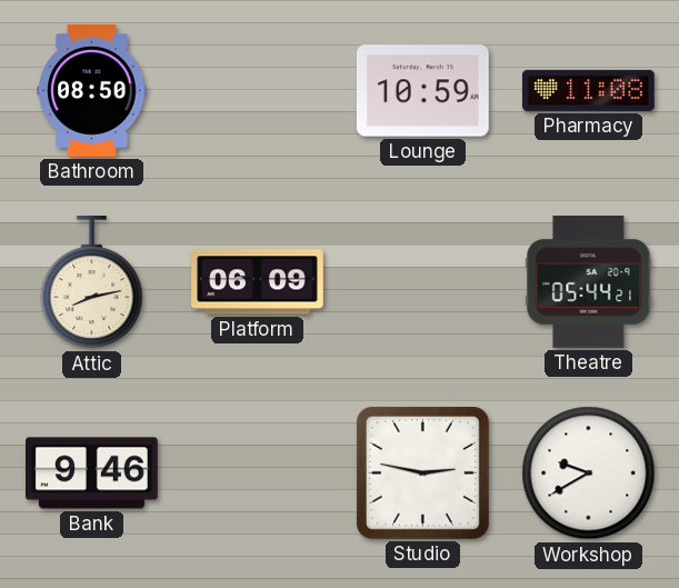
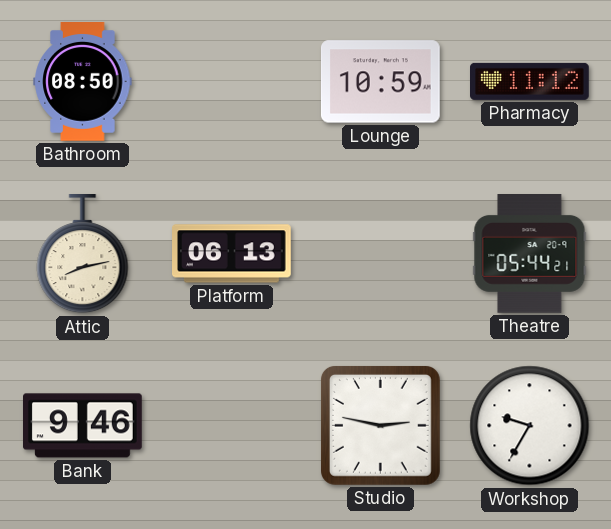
Pharmacy: 11:08 -> 11:12 (530, 81)
Platform: 06:09 -> 06:13 (232, 254)
Workshop: 9:40 -> 9:35 (530, 426)
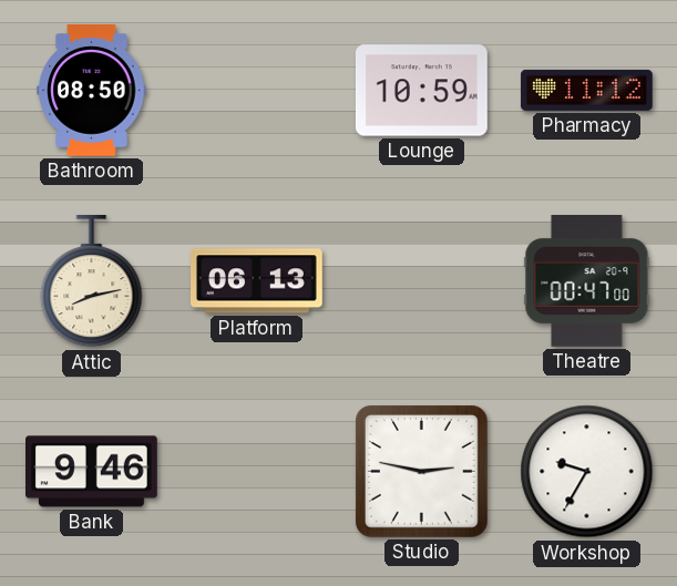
Theatre: 05:44 -> 00:47 (587, 281)
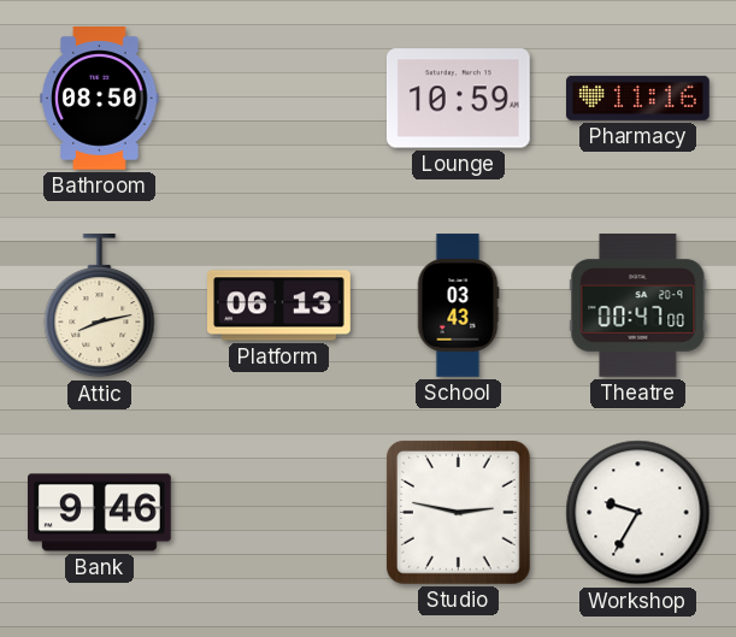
Pharmacy: 11:12 -> 11:16 (638, 98)
School: none -> 03:43 (458, 306)
